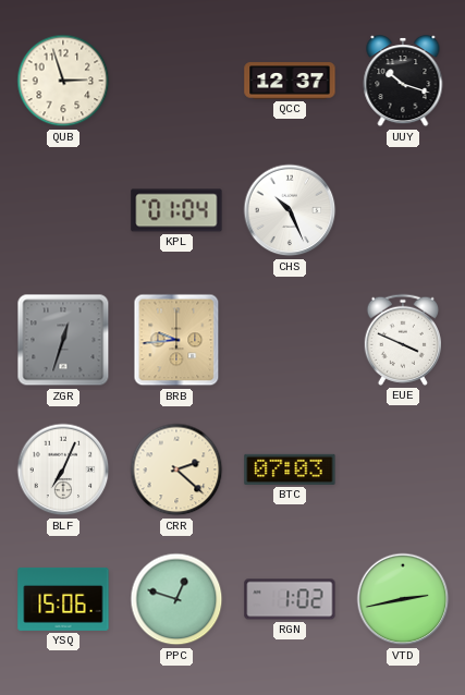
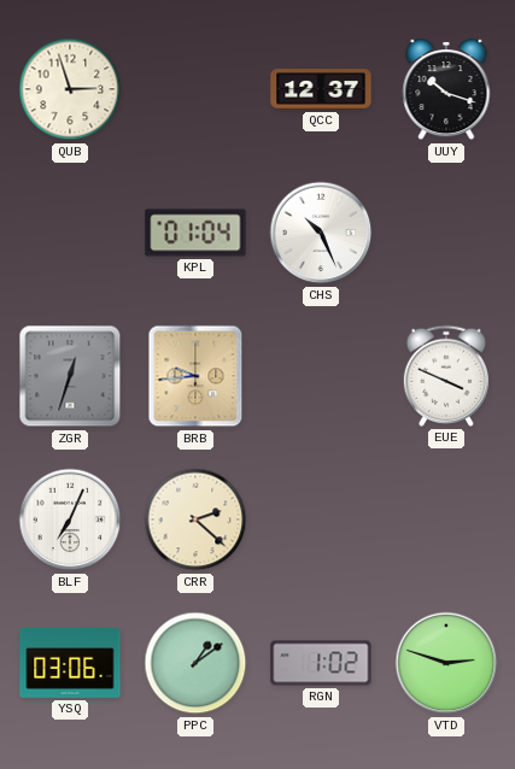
BTC: 07:03 -> none (290, 470)
YSQ: 15:06 -> 03:06 (70, 663)
PPC: 12:48 -> 1:09 (195, 663)
VTD: 2:43 -> 2:48 (446, 663)
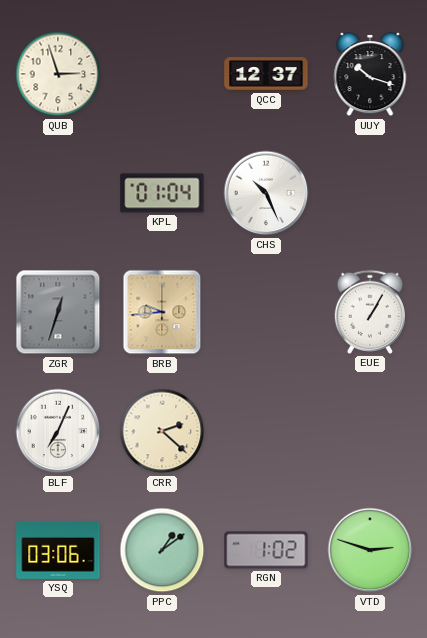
EUE: 3:49 -> 1:05 (370, 312)
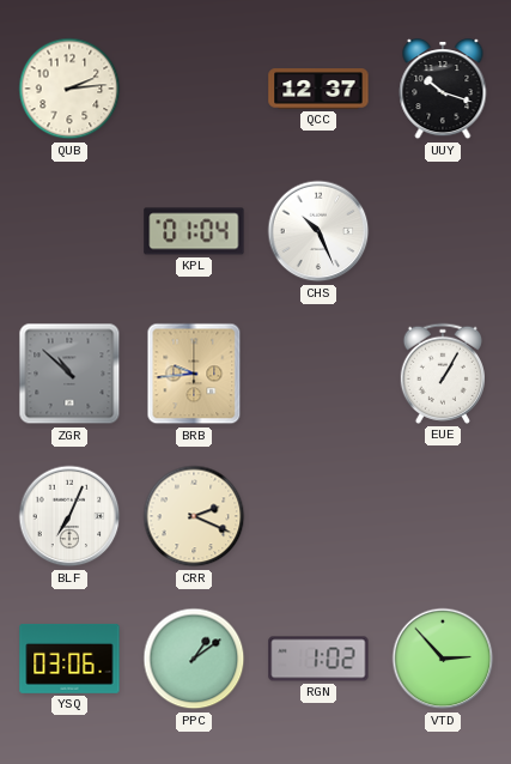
QUB: 2:57 -> 2:14 (69, 89)
ZGR: 12:33 -> 10:52 (69, 374)
CRR: 2:22 -> 2:19 (194, 516)
VTD: 2:48 -> 2:53 (443, 659)
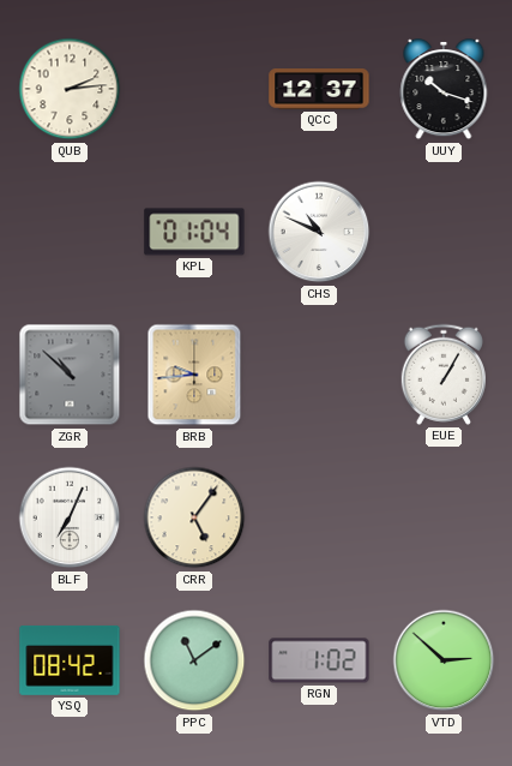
CHS: 10:26 -> 10:49 (319, 232)
CRR: 2:19 -> 5:06 (194, 517)
YSQ: 03:06 -> 08:42 (70, 660)
PPC: 1:09 -> 11:09 (194, 660)
VTD: 2:53 -> 2:52 (444, 660)
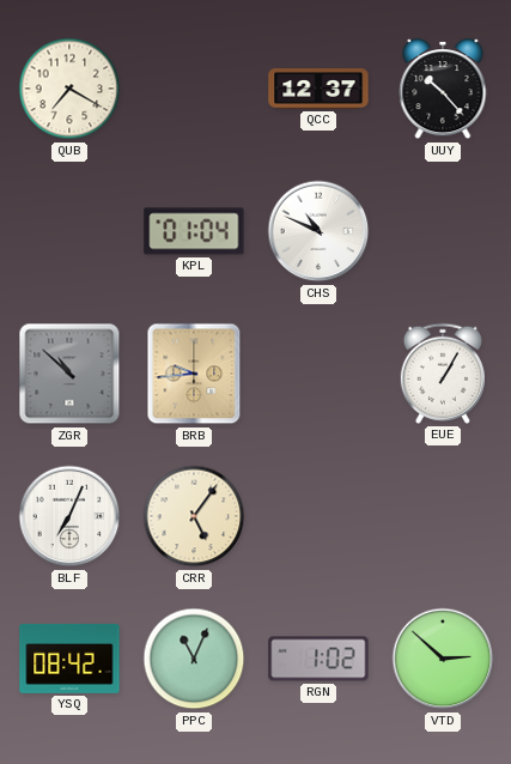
QUB: 2:14 -> 7:20 (69, 89)
UUY: 10:18 -> 10:23 (443, 90)
PPC: 11:09 -> 11:04 (194, 659)
